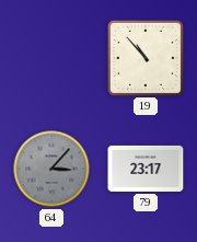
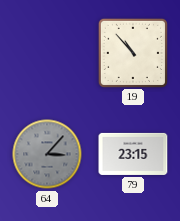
79: 23:17 -> 23:15 (133, 154)
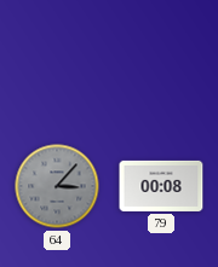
19: 10:53 -> none (132, 52)
79: 23:15 -> 00:08 (161, 186)
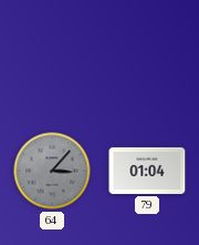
79: 00:08 -> 01:04 (147, 171)
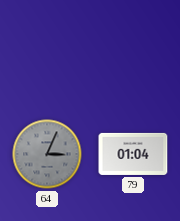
64: 3:07 -> 3:04 (47, 154)
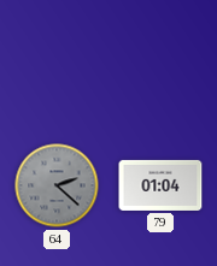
64: 3:04 -> 2:22 (57, 185)
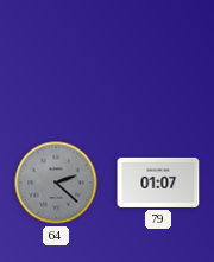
79: 01:04 -> 01:07 (158, 183)
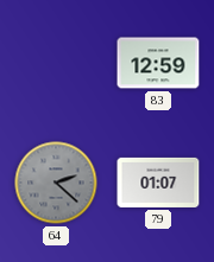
83: none -> 12:59 (158, 63)
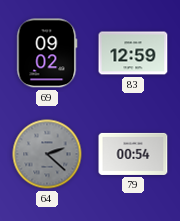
69: none -> 09:02 (47, 53)
79: 01:07 -> 00:54 (133, 154)
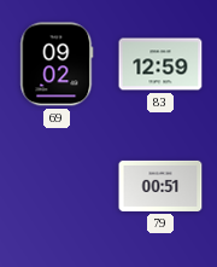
64: 2:22 -> none (47, 154)
79: 00:54 -> 00:51 (160, 186)
